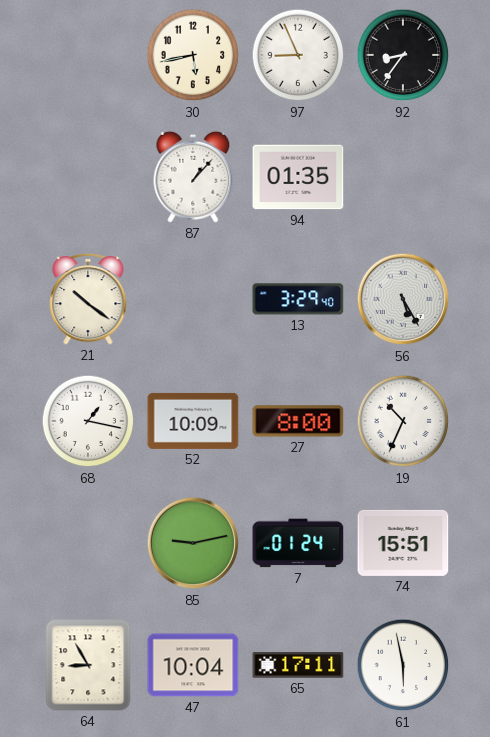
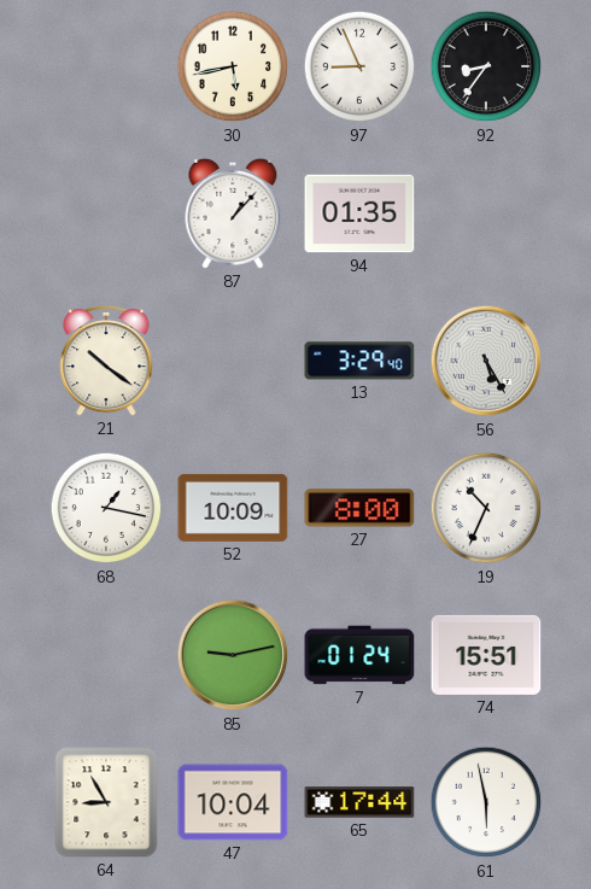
65: 17:11 -> 17:44 (359, 802)
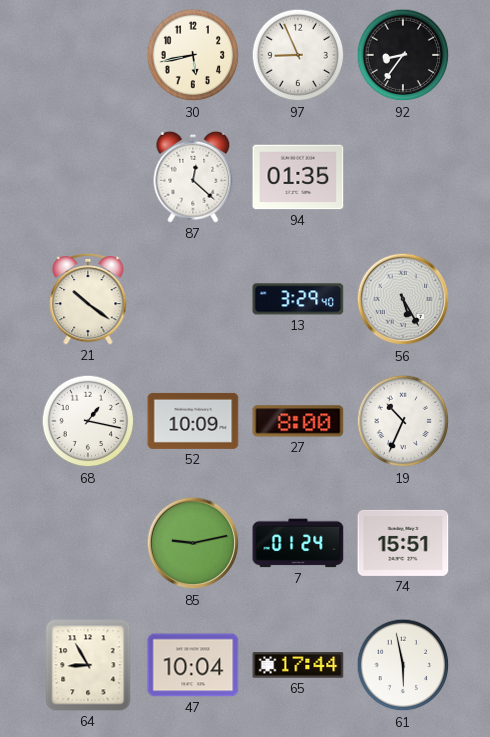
87: 1:07 -> 12:22 (193, 177)
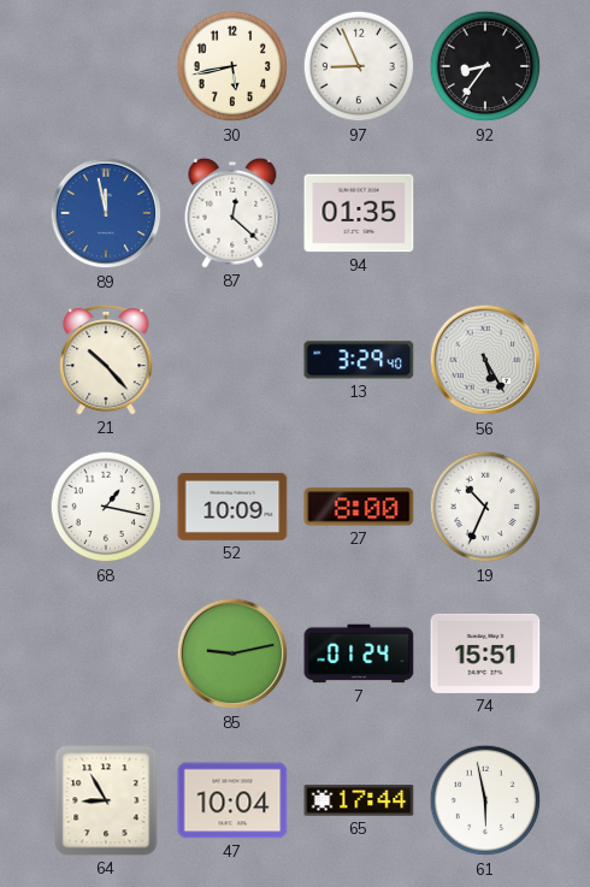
89: none -> 11:58 (106, 213)
21: 10:21 -> 10:23 (106, 360)
